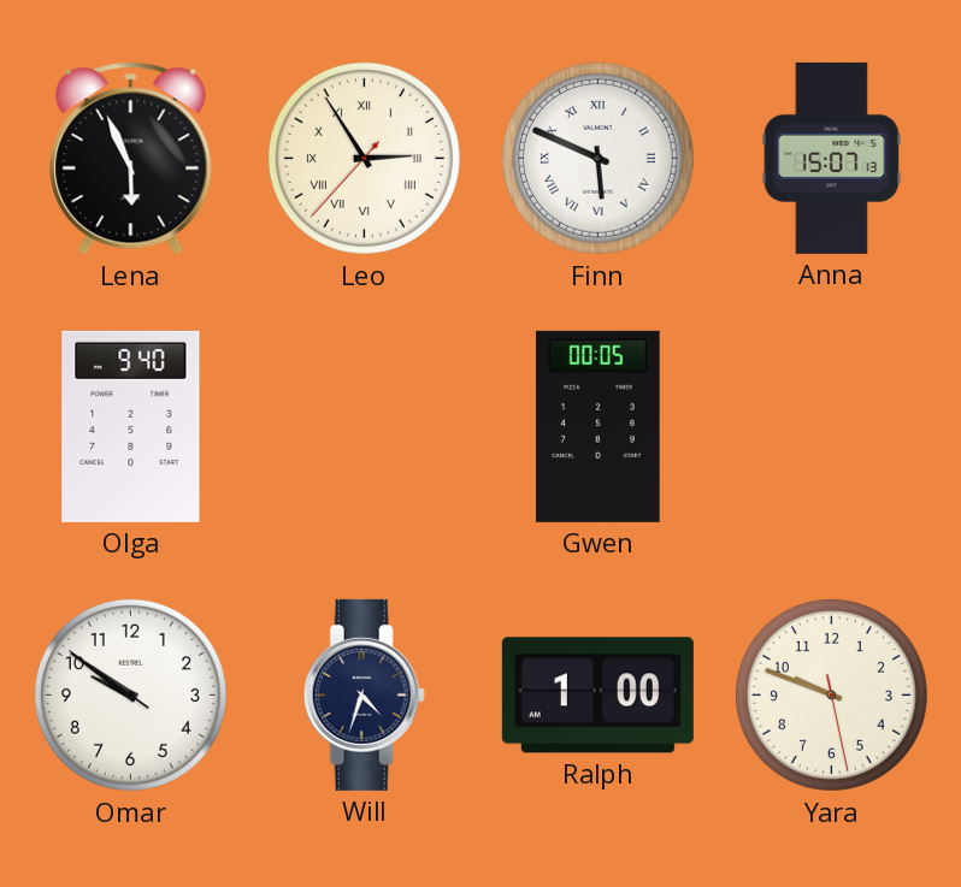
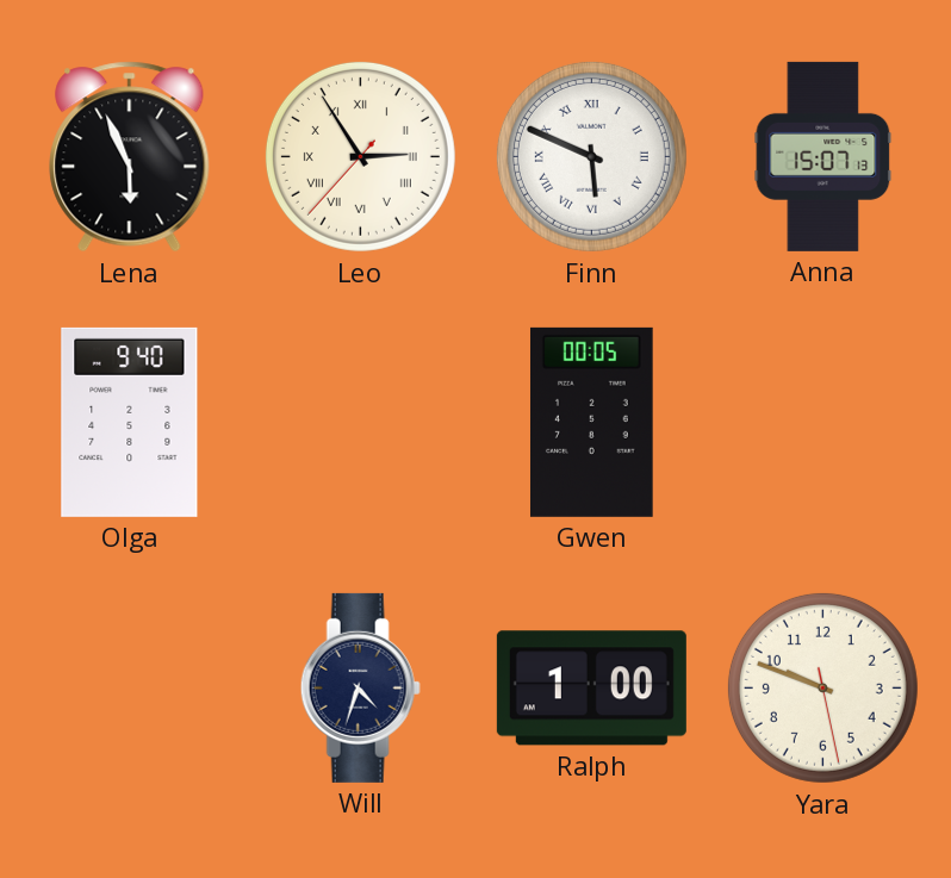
Omar: 9:50 -> none (130, 694)
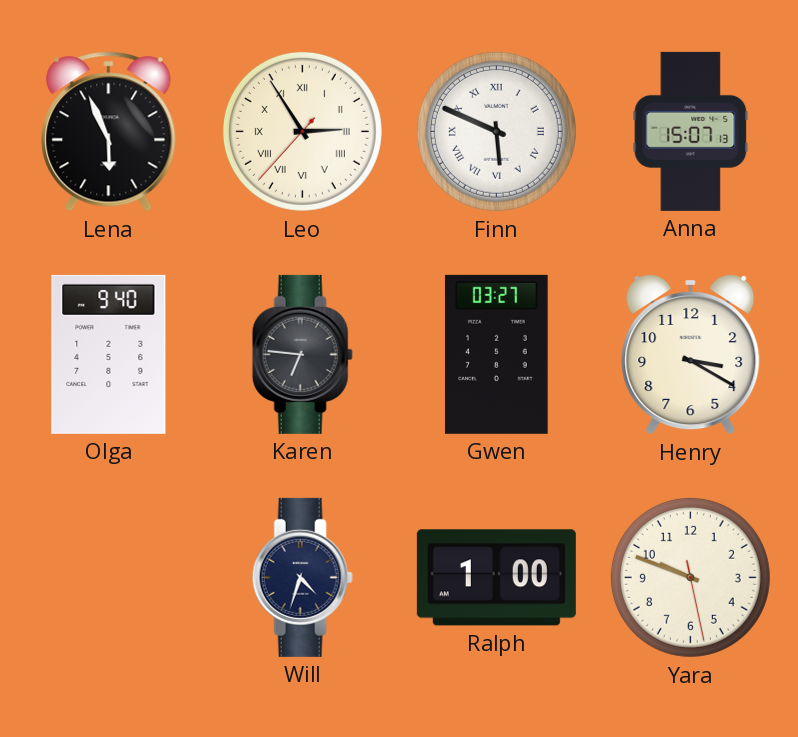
Karen: none -> 6:46 (302, 354)
Gwen: 00:05 -> 03:27 (496, 354)
Henry: none -> 3:20 (691, 354)
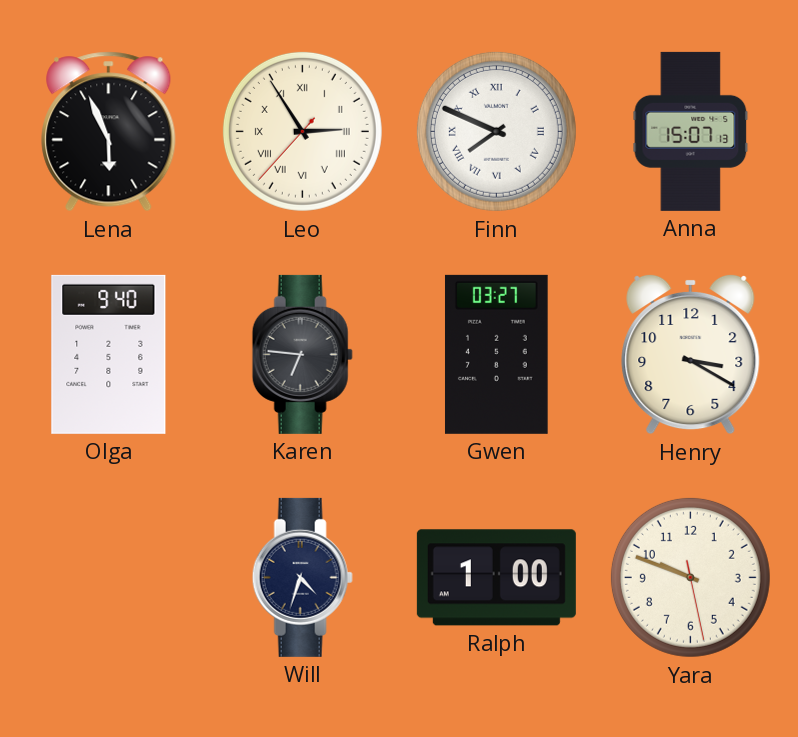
Finn: 5:49 -> 7:49 (496, 131)
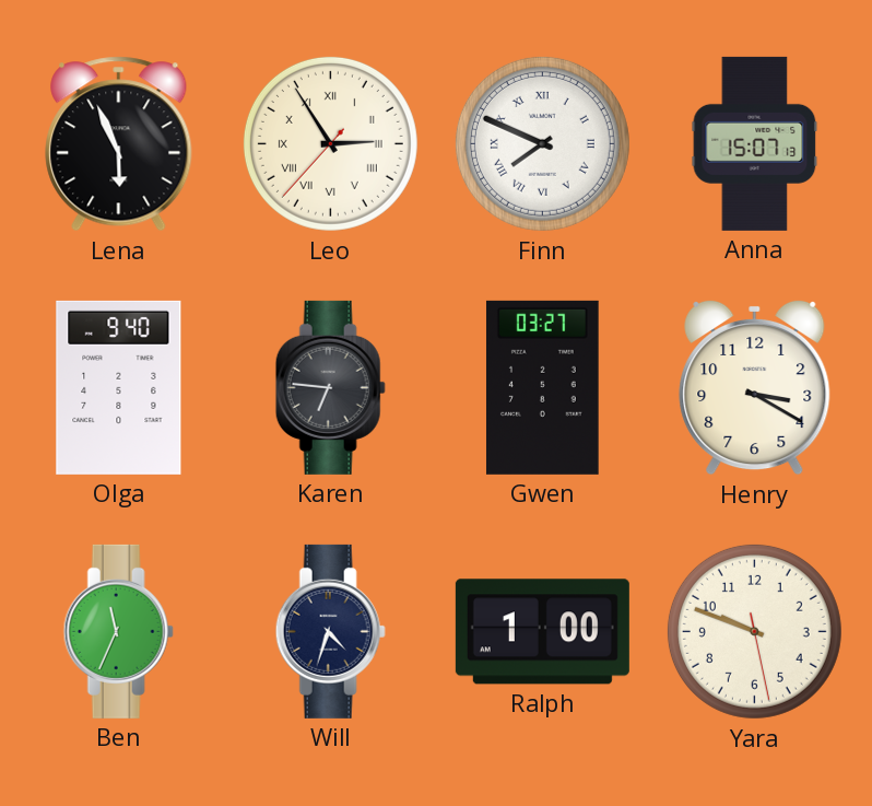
Ben: none -> 11:34 (118, 631)
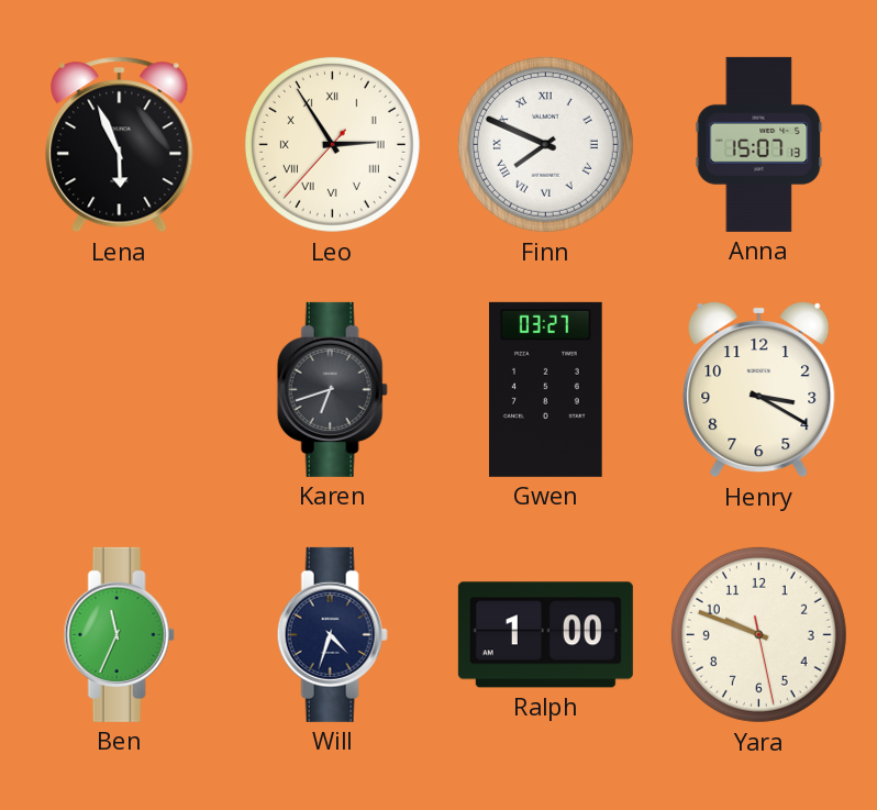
Olga: 9:40 -> none (119, 387)
Karen: 6:46 -> 6:42 (332, 389)
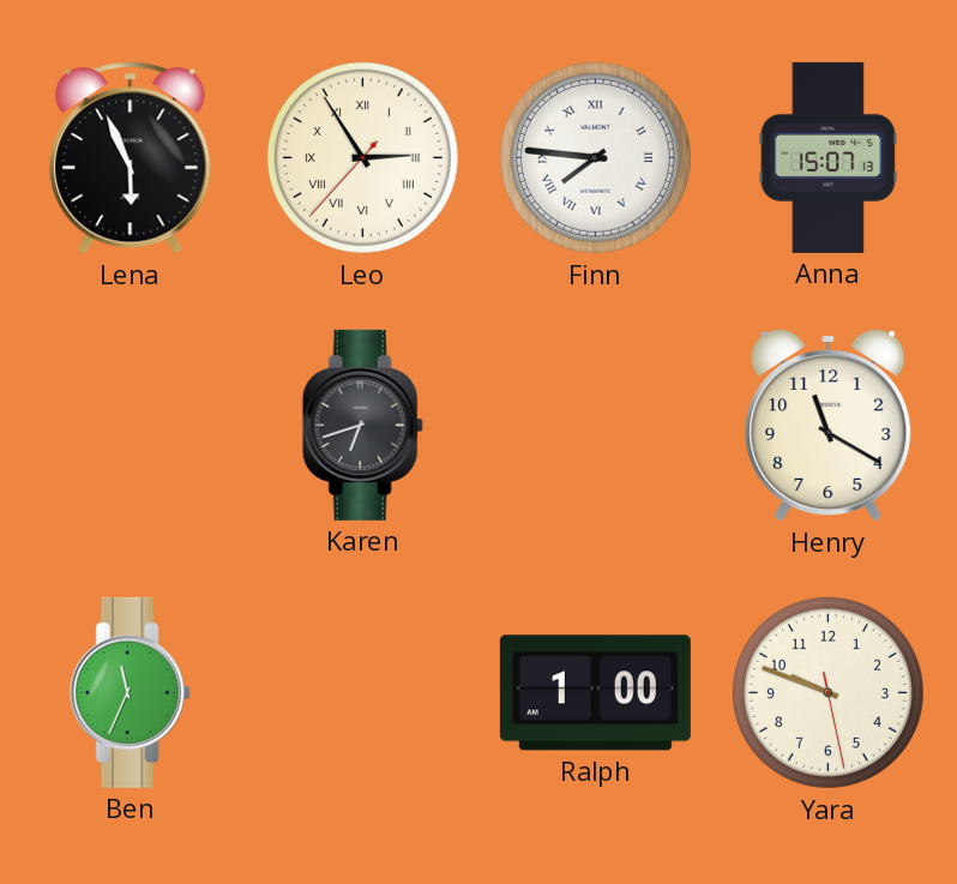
Finn: 7:49 -> 7:46 (595, 157)
Gwen: 03:27 -> none (545, 389)
Henry: 3:20 -> 11:20 (829, 425)
Will: 4:33 -> none (332, 634)
